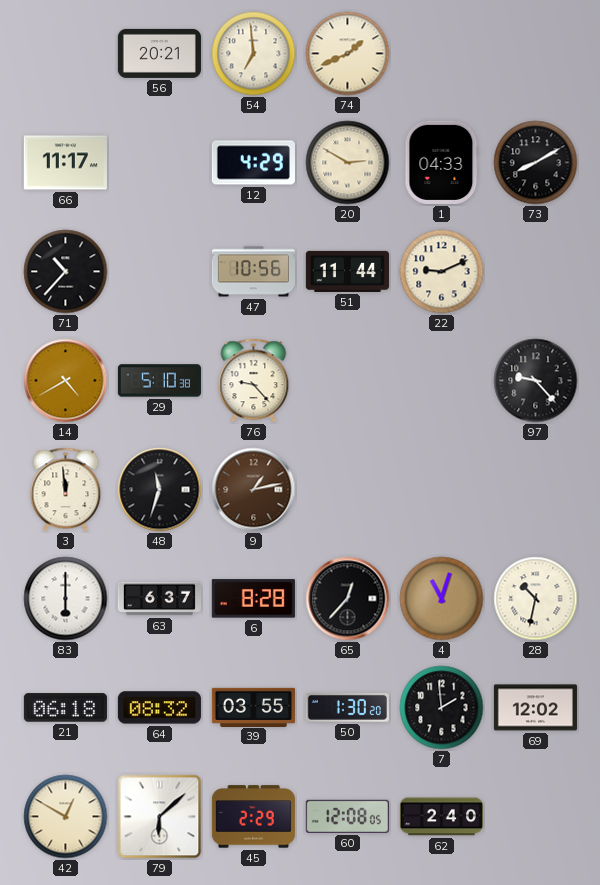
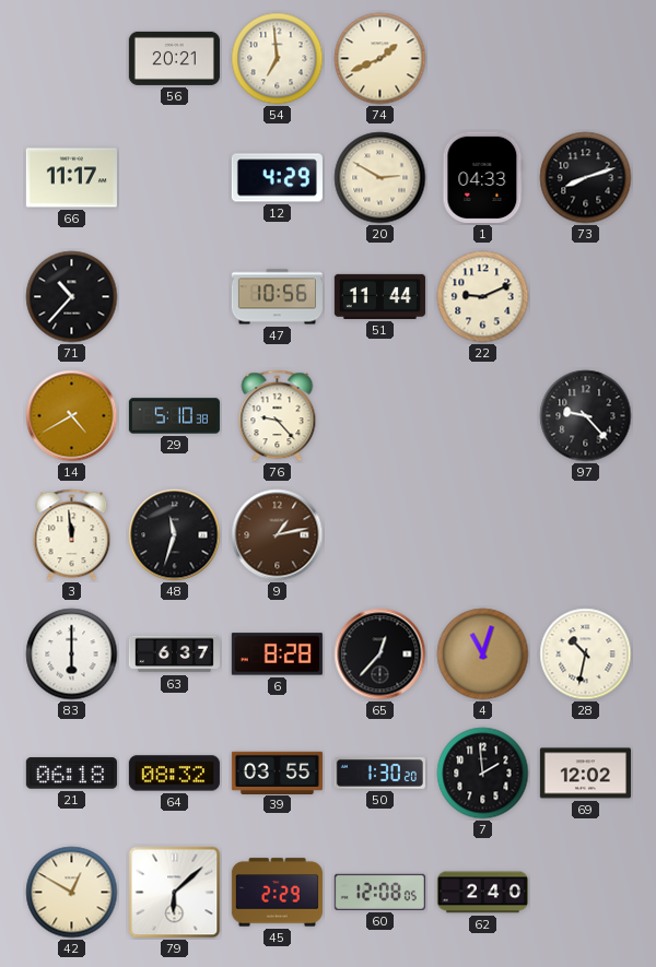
73: 8:10 -> 8:12 (586, 178)
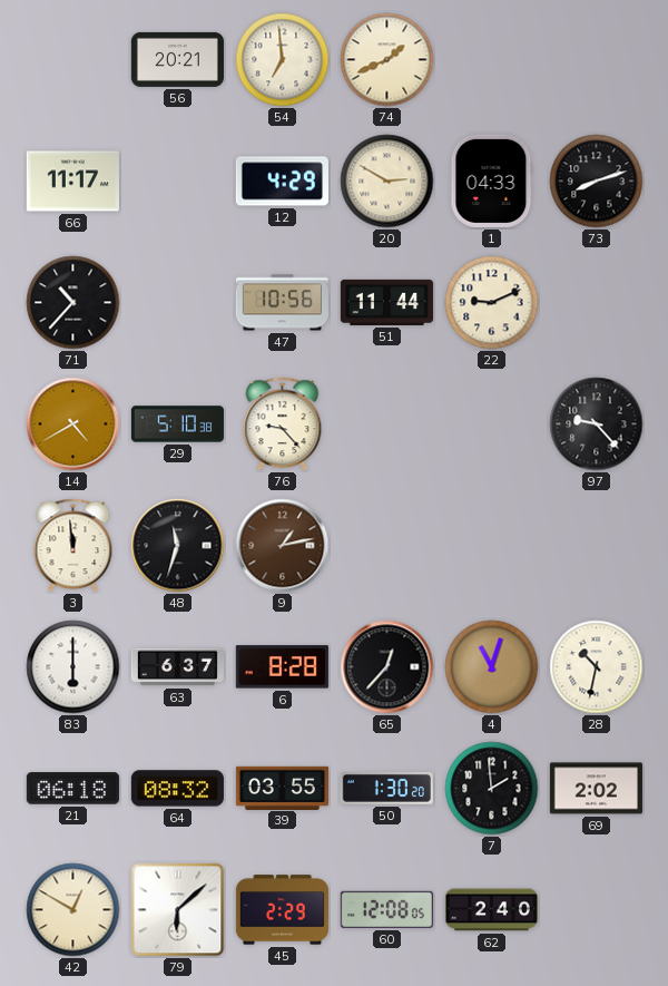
69: 12:02 -> 2:02 (596, 789)
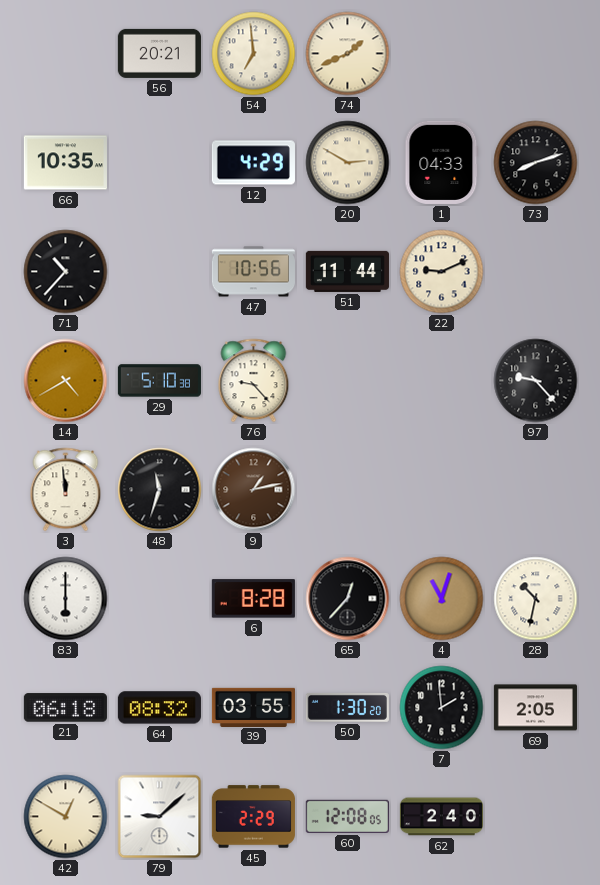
66: 11:17 -> 10:35 (65, 163)
63: 6:37 -> none (177, 667)
69: 2:02 -> 2:05 (535, 708)
79: 6:08 -> 9:08 (160, 817)
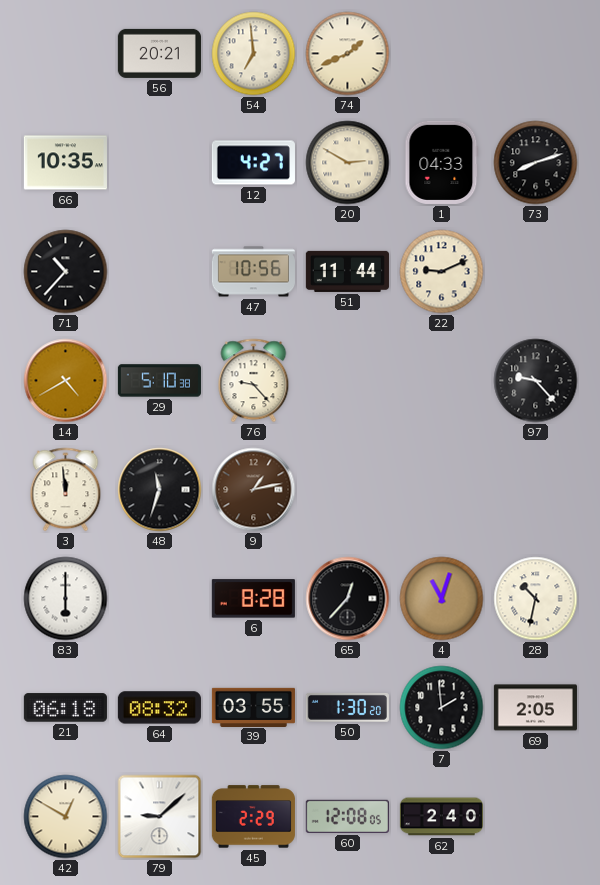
12: 4:29 -> 4:27 (253, 163)
